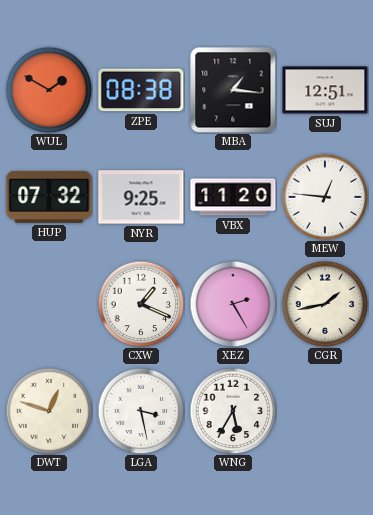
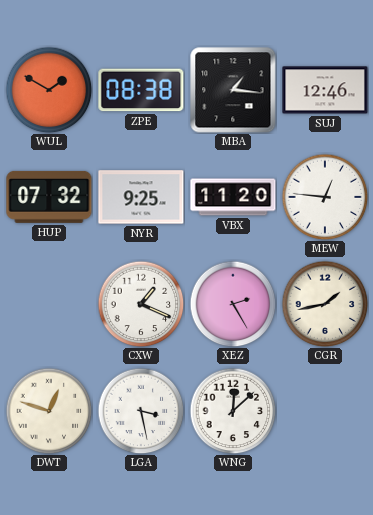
SUJ: 12:51 -> 12:46 (325, 90)
WNG: 5:35 -> 12:08 (233, 411)
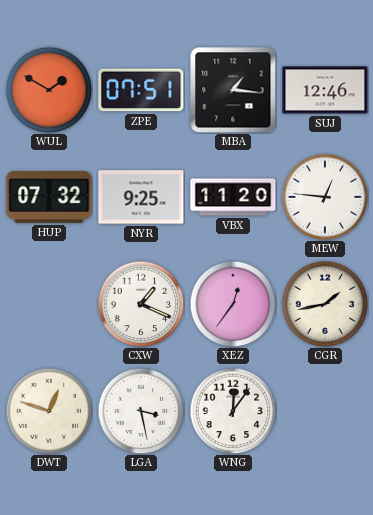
ZPE: 08:38 -> 07:51 (141, 90)
XEZ: 2:25 -> 12:36 (233, 304)
WNG: 12:08 -> 12:06 (233, 411)
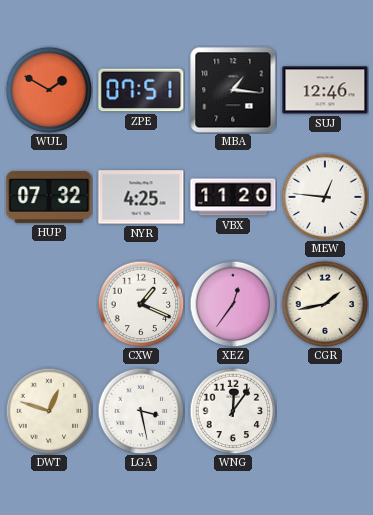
NYR: 9:25 -> 4:25 (141, 197)
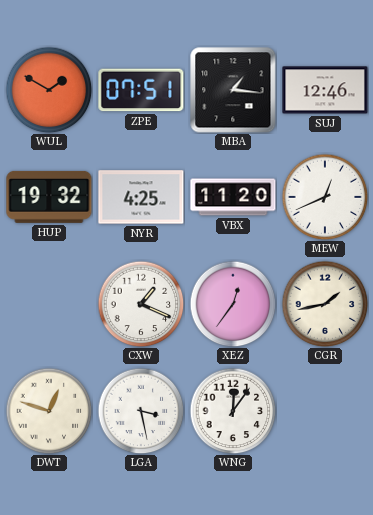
HUP: 07:32 -> 19:32 (49, 197)
MEW: 12:46 -> 12:41 (325, 197)
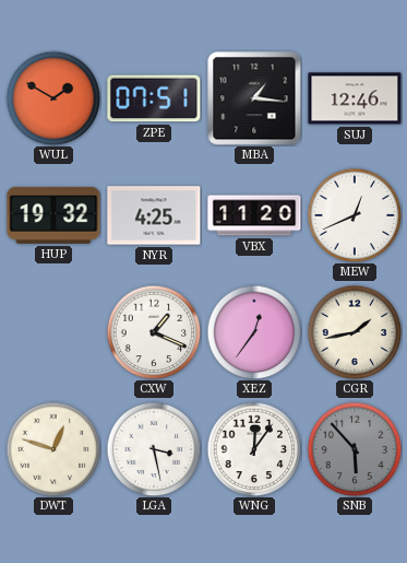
SNB: none -> 5:53 (355, 449)
